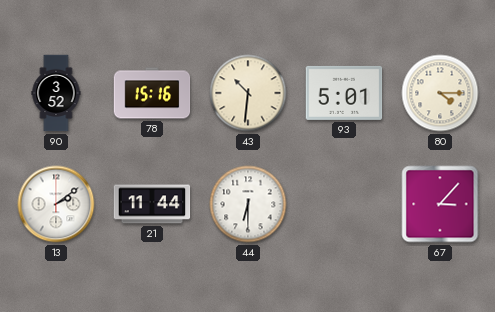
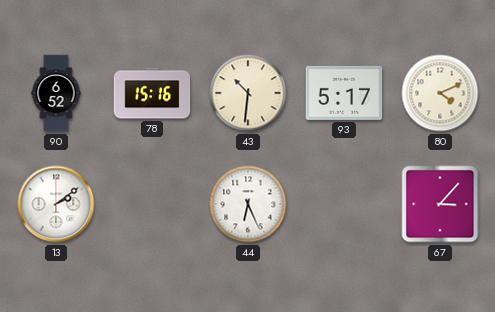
90: 3:52 -> 6:52 (56, 93)
93: 5:01 -> 5:17 (344, 93)
80: 4:15 -> 4:11 (440, 93)
21: 11:44 -> none (152, 204)
44: 6:30 -> 6:26 (248, 204)
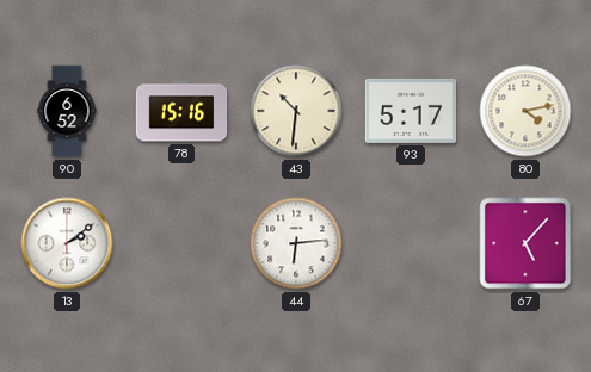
80: 4:11 -> 4:13 (525, 111)
44: 6:26 -> 6:14 (296, 243)
67: 3:07 -> 5:07 (525, 243)
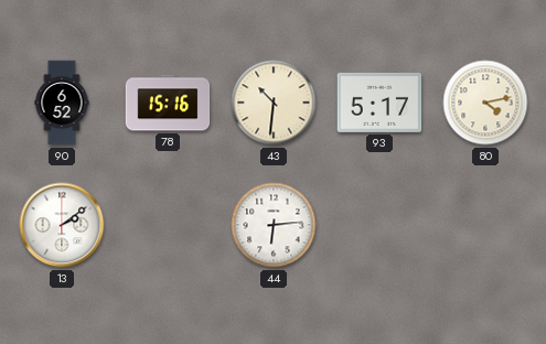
67: 5:07 -> none (525, 243)
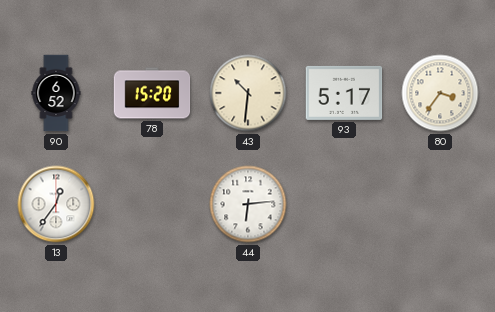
78: 15:16 -> 15:20 (152, 93)
80: 4:13 -> 3:36 (440, 93)
13: 2:09 -> 12:36 (56, 204)
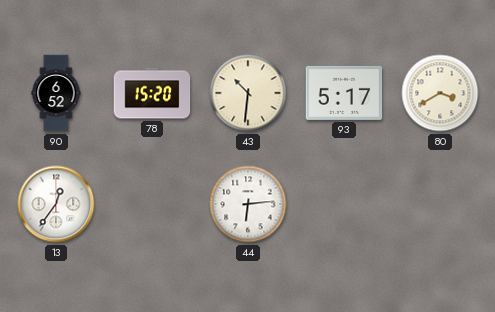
80: 3:36 -> 3:40 (440, 93)
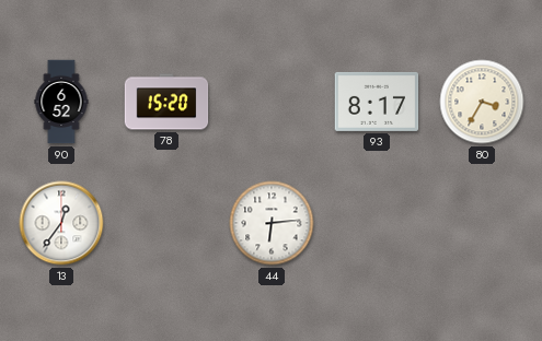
43: 10:31 -> none (248, 93)
93: 5:17 -> 8:17 (377, 102)
80: 3:40 -> 3:35 (482, 102)
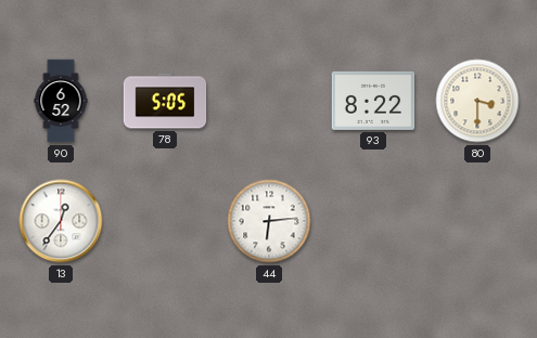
78: 15:20 -> 5:05 (165, 101)
93: 8:17 -> 8:22 (373, 101)
80: 3:35 -> 3:30 (477, 101)
